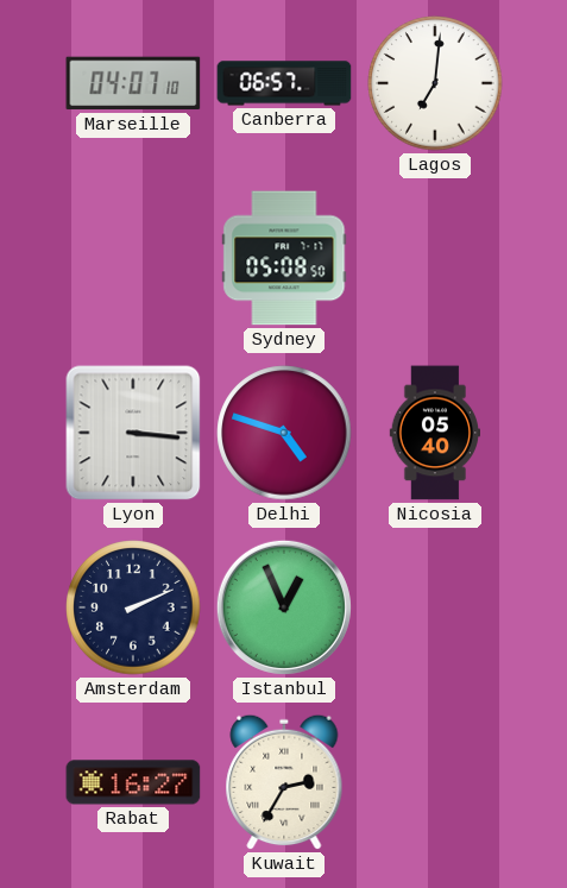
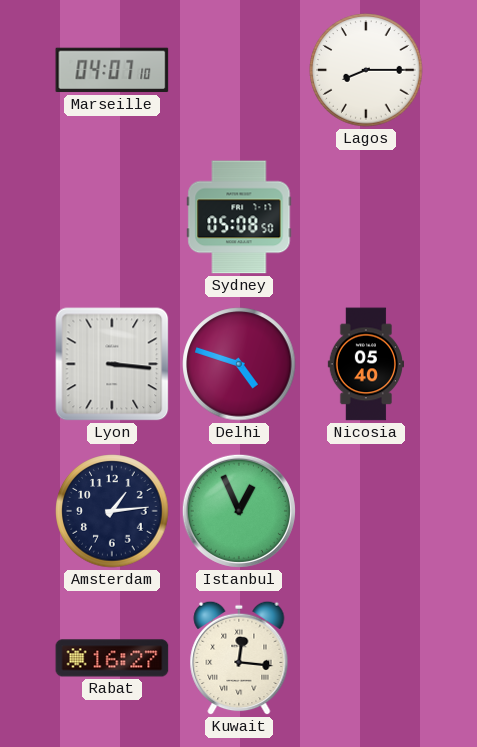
Canberra: 06:57 -> none (284, 83)
Lagos: 7:01 -> 8:15 (366, 70)
Amsterdam: 2:11 -> 1:14 (112, 511)
Kuwait: 2:35 -> 12:16 (239, 658)
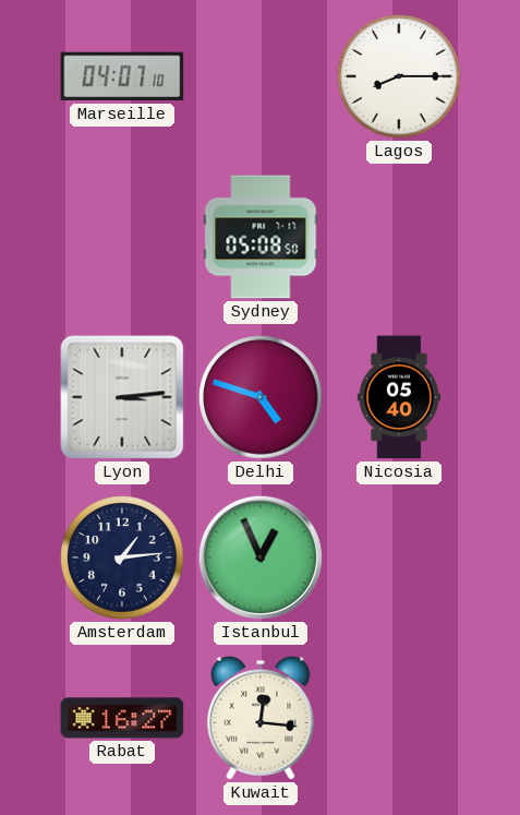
Lyon: 3:16 -> 3:14 (122, 397)
